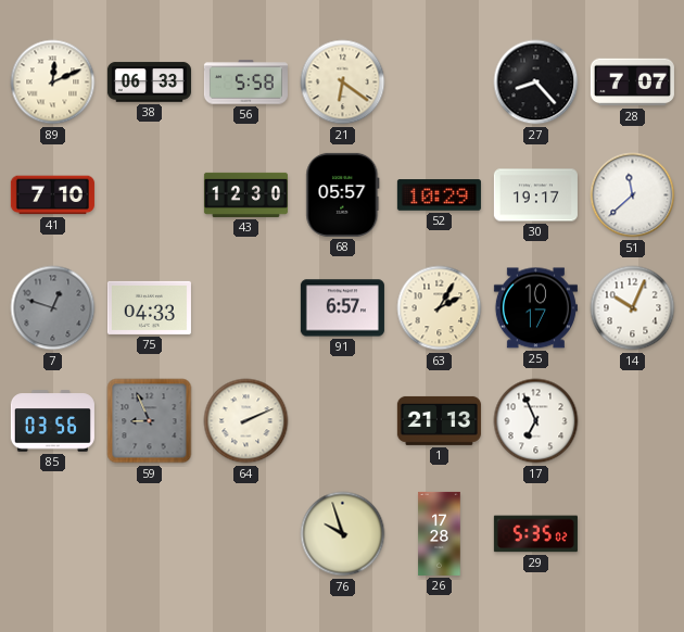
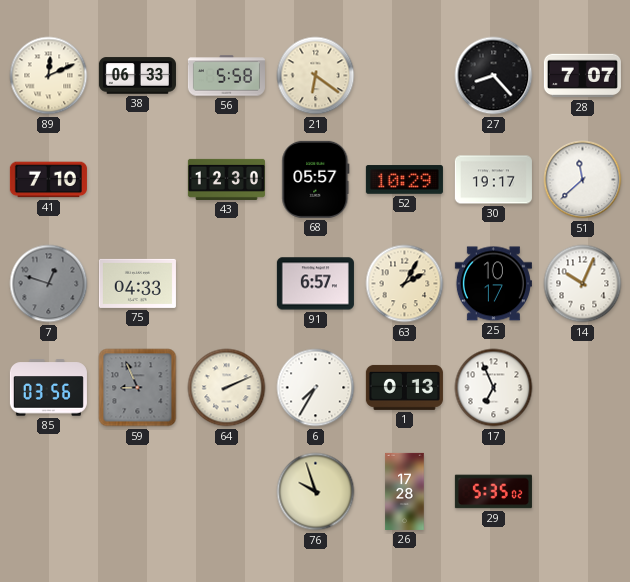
6: none -> 7:35 (316, 388)
1: 21:13 -> 0:13 (404, 387)
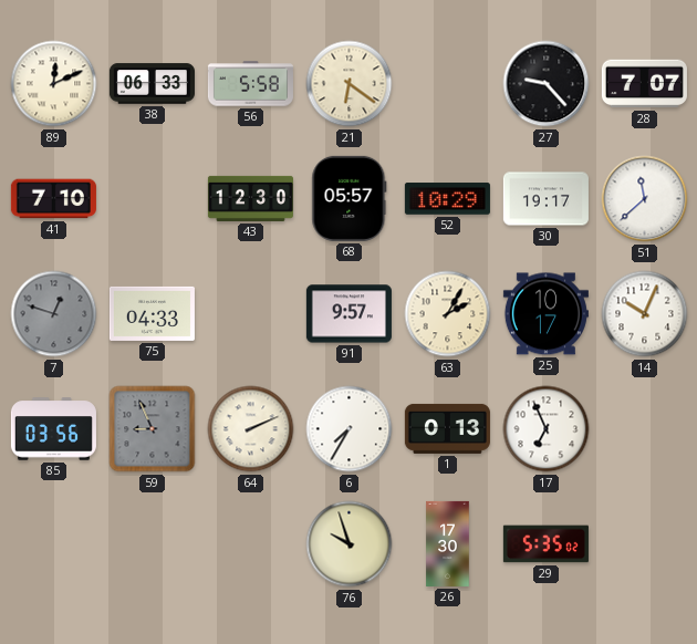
27: 8:23 -> 9:23 (547, 84)
91: 6:57 -> 9:57 (348, 314)
26: 17:28 -> 17:30 (448, 543)
